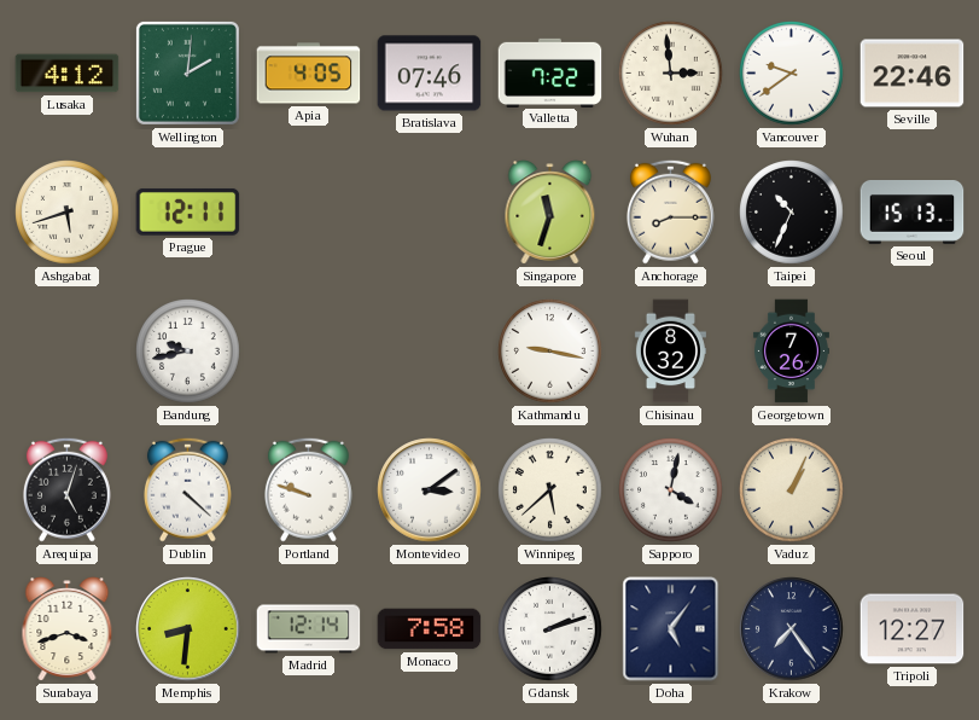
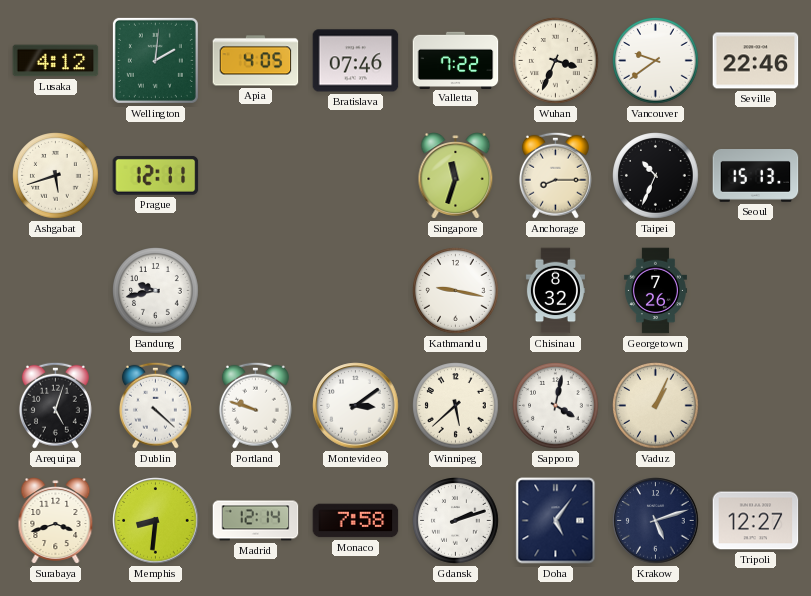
Wuhan: 2:59 -> 3:34 (556, 61)
Krakow: 7:24 -> 5:12 (656, 521)
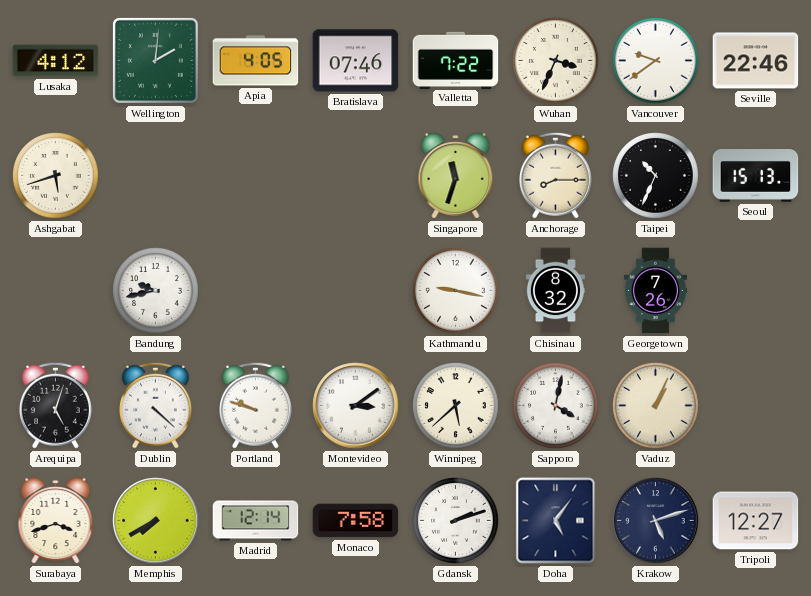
Prague: 12:11 -> none (156, 175)
Memphis: 8:31 -> 7:40 (156, 521)
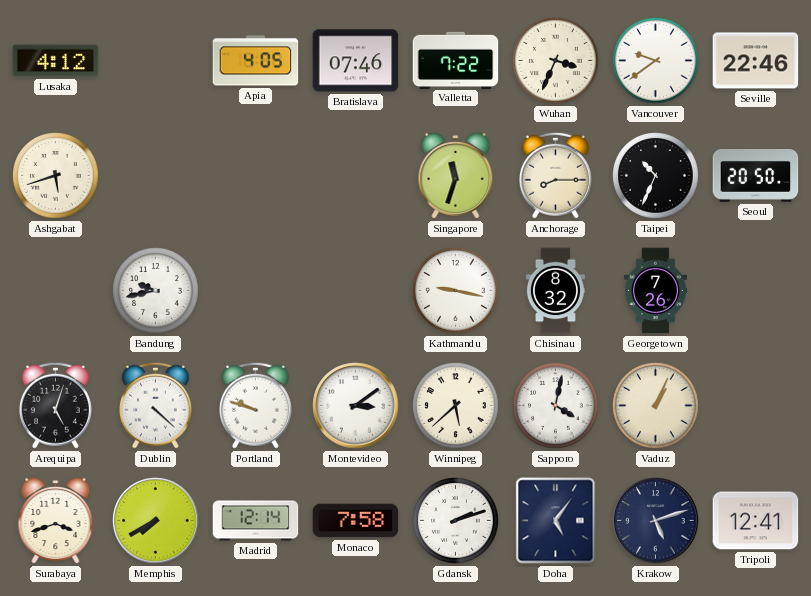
Wellington: 2:01 -> none (155, 60)
Seoul: 15:13 -> 20:50 (756, 176)
Tripoli: 12:27 -> 12:41 (756, 521)
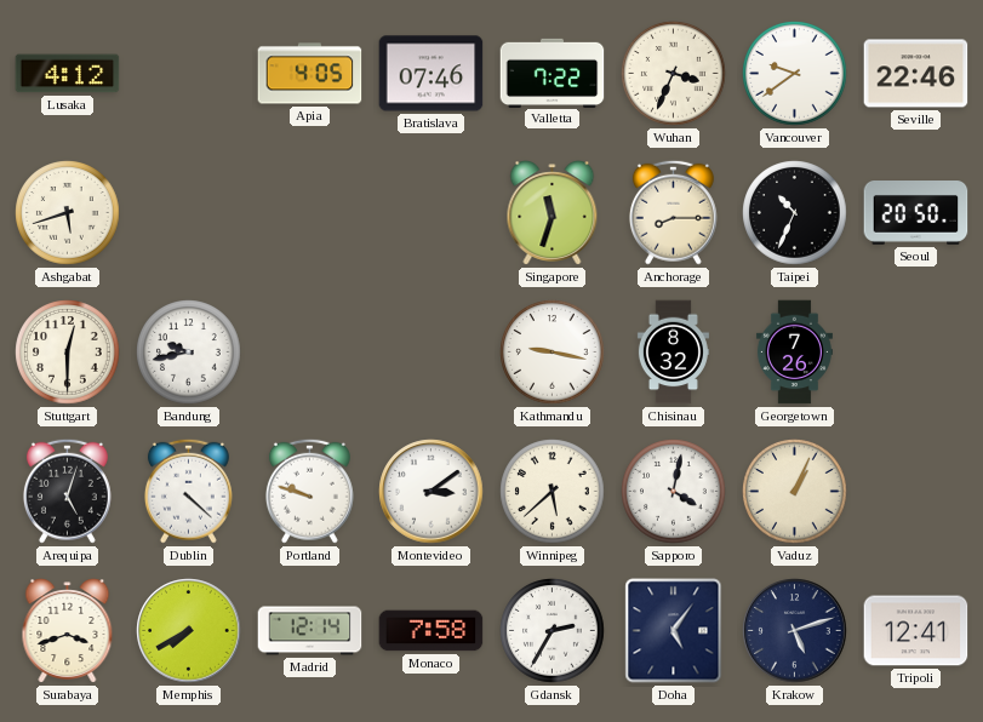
Stuttgart: none -> 12:30 (68, 353)
Gdansk: 2:12 -> 2:35 (553, 631)
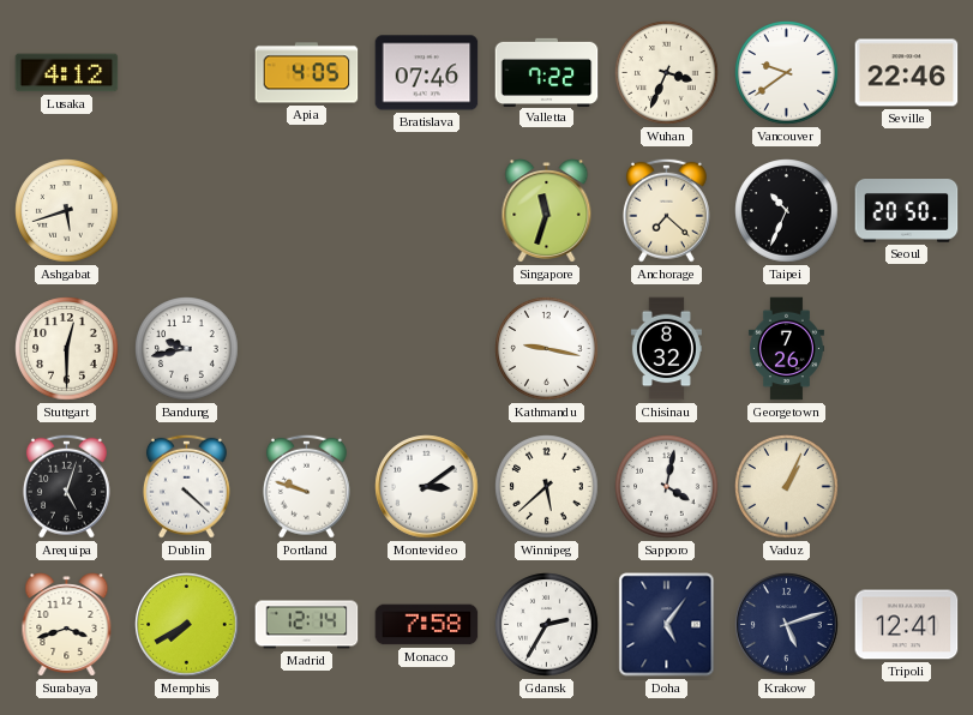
Anchorage: 8:15 -> 7:22 (666, 210)
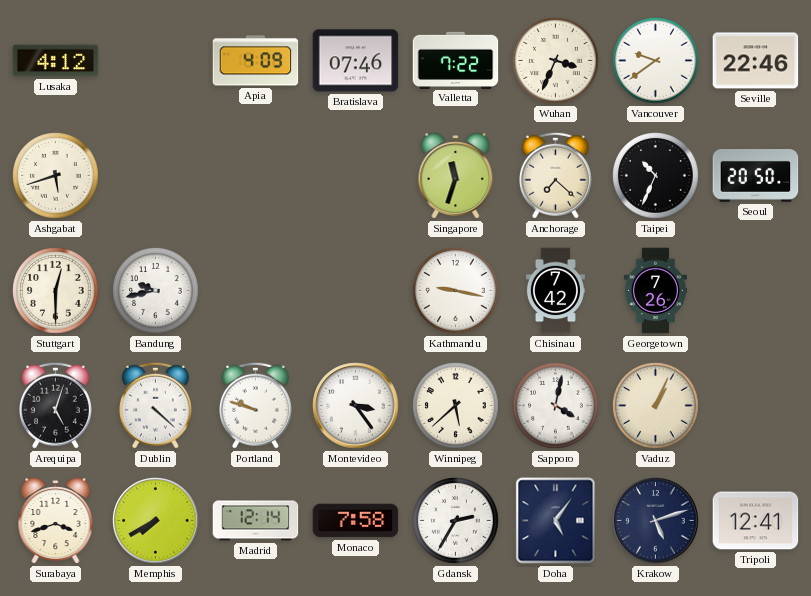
Apia: 4:05 -> 4:09 (256, 61)
Chisinau: 8:32 -> 7:42 (555, 291)
Montevideo: 3:09 -> 3:24 (356, 406)
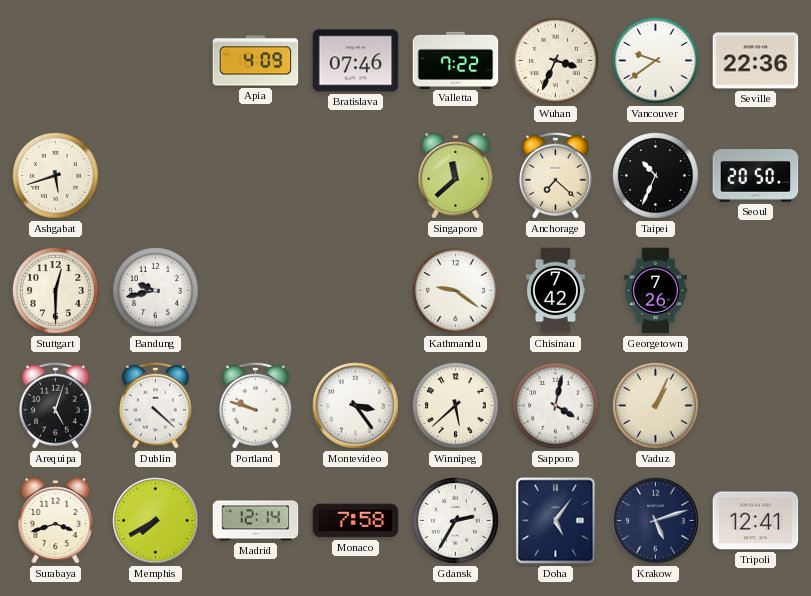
Lusaka: 4:12 -> none (56, 61)
Seville: 22:46 -> 22:36 (756, 61)
Singapore: 11:33 -> 11:38 (456, 176)
Kathmandu: 9:17 -> 9:21 (456, 291)
